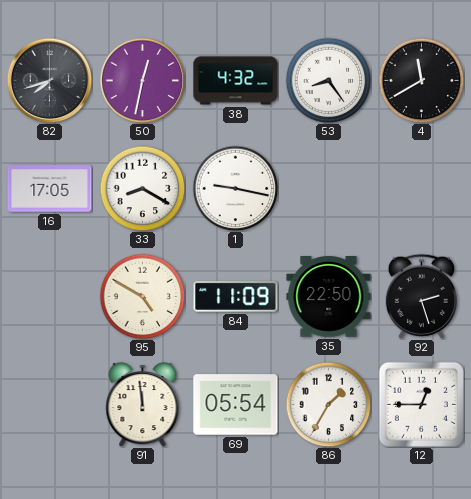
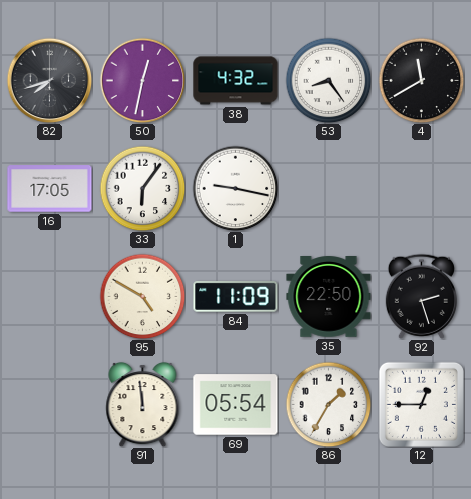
33: 8:20 -> 6:06 (142, 188)
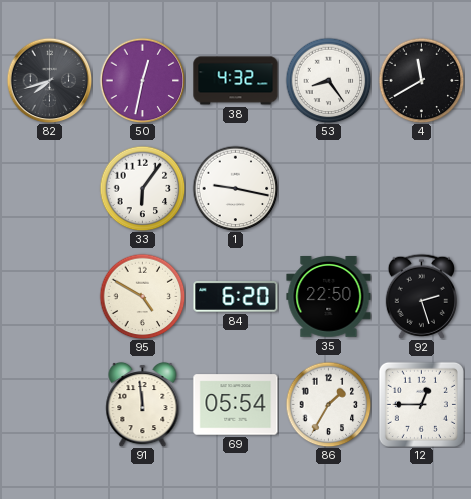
16: 17:05 -> none (50, 189)
84: 11:09 -> 6:20 (236, 296)
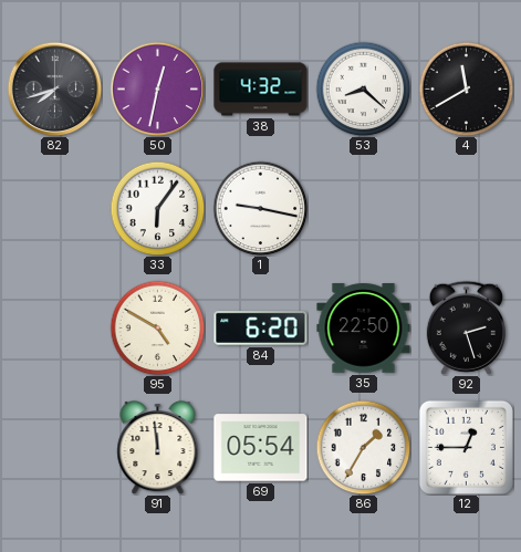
53: 8:24 -> 8:22 (363, 88)
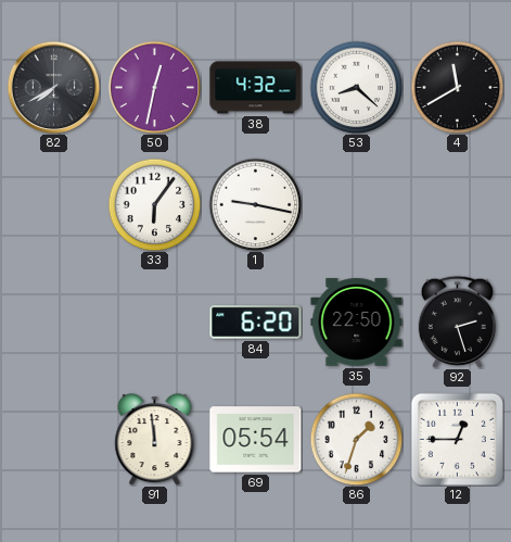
82: 7:42 -> 7:40 (53, 87)
95: 4:50 -> none (157, 327)
86: 1:35 -> 1:33 (356, 439)
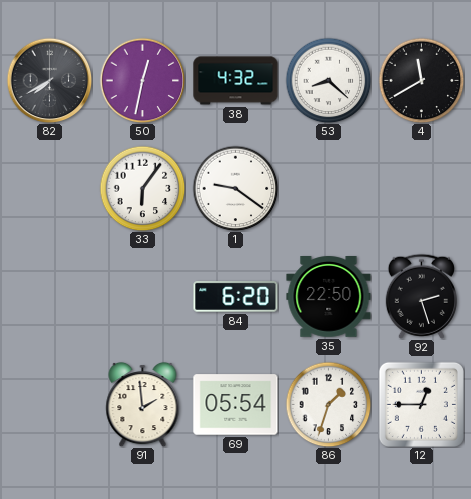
1: 9:17 -> 9:21 (235, 188)
91: 11:59 -> 1:59 (143, 404)
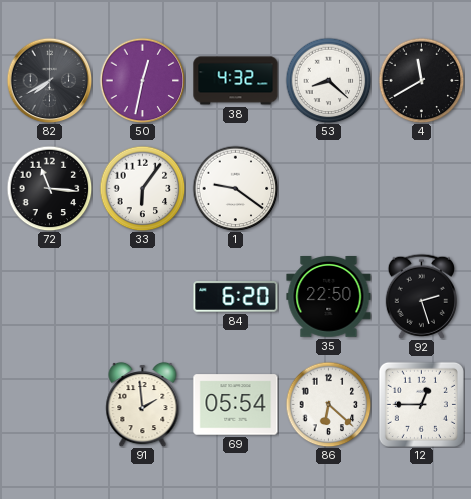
72: none -> 11:16 (49, 188)
86: 1:33 -> 6:22 (328, 404)
